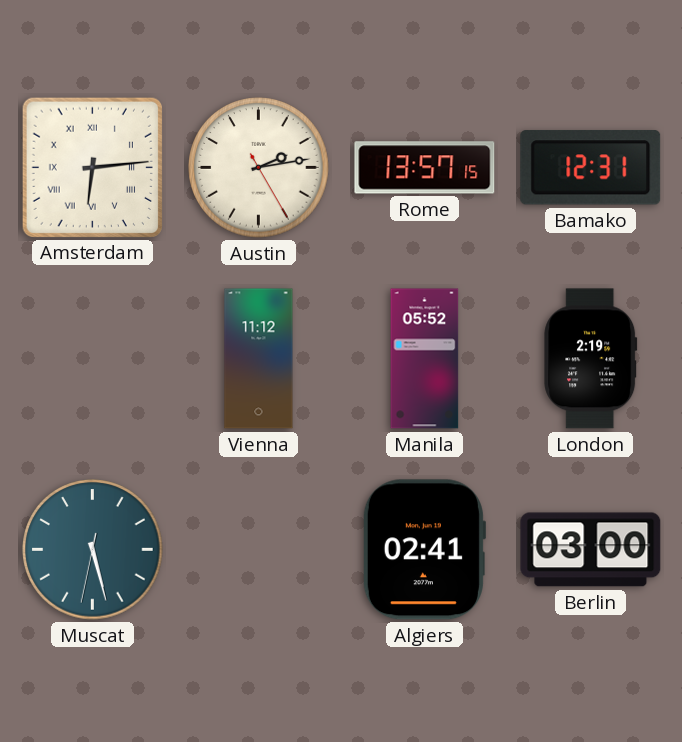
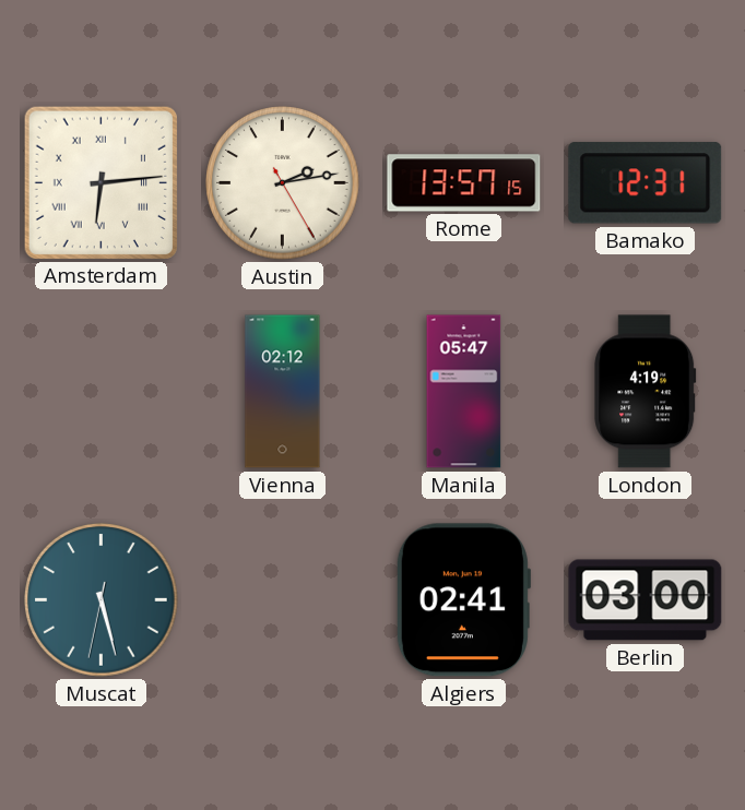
Vienna: 11:12 -> 02:12 (283, 392)
Manila: 05:52 -> 05:47 (464, 392)
London: 2:19 -> 4:19 (646, 392)
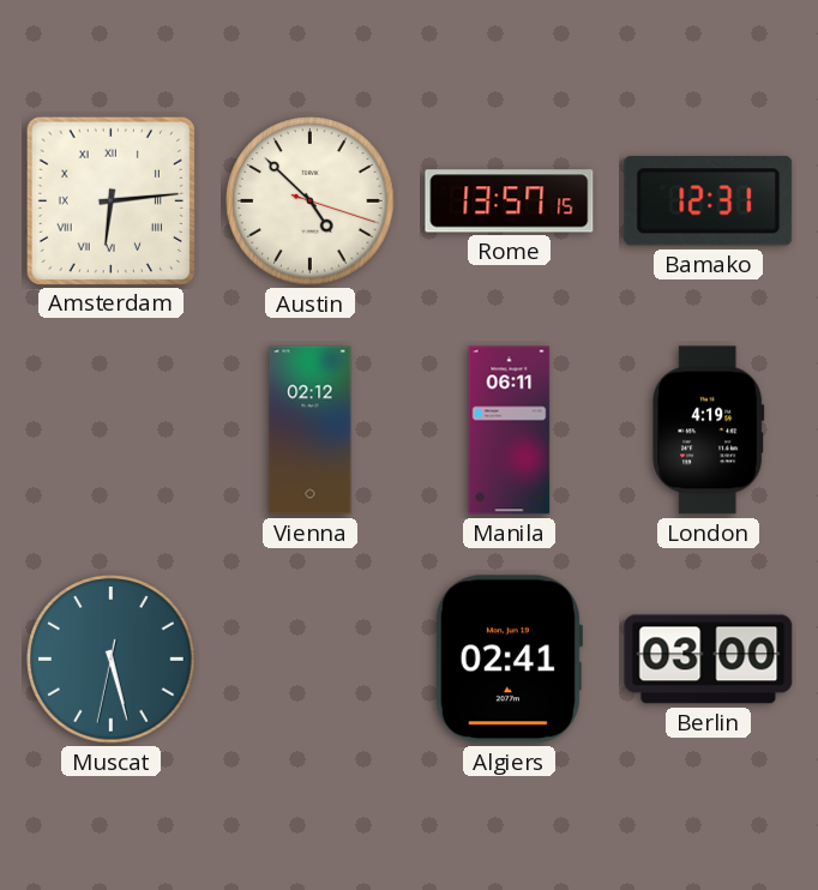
Austin: 2:13 -> 4:52 (311, 202)
Manila: 05:47 -> 06:11 (510, 431)
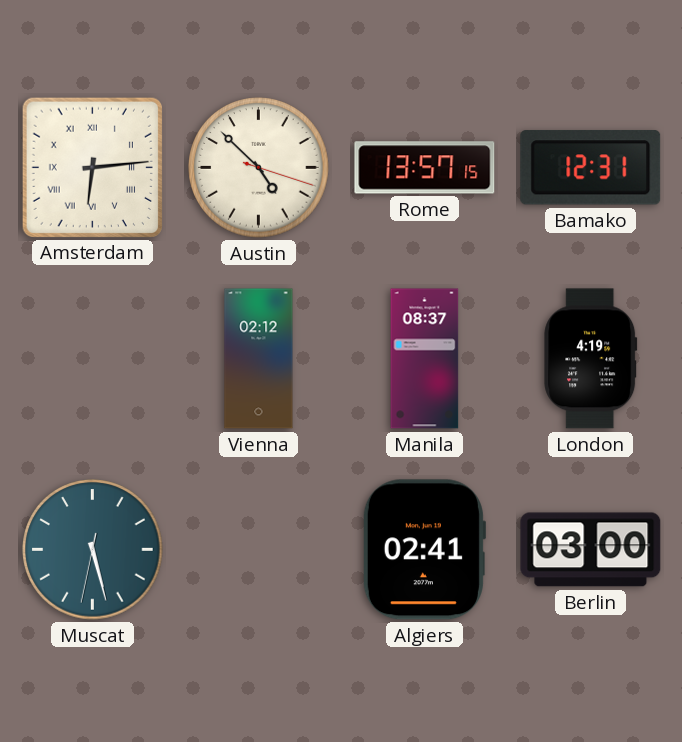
Manila: 06:11 -> 08:37 (425, 359)
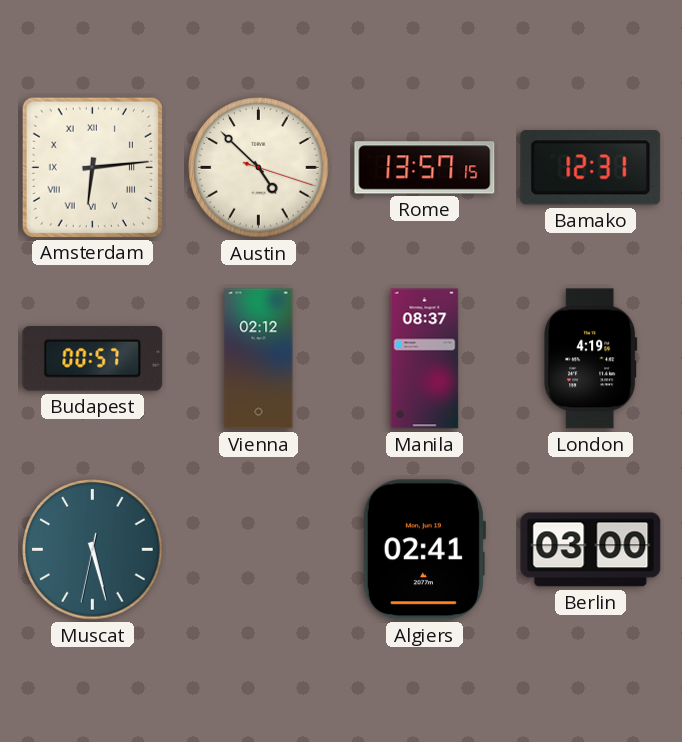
Budapest: none -> 00:57 (93, 359)
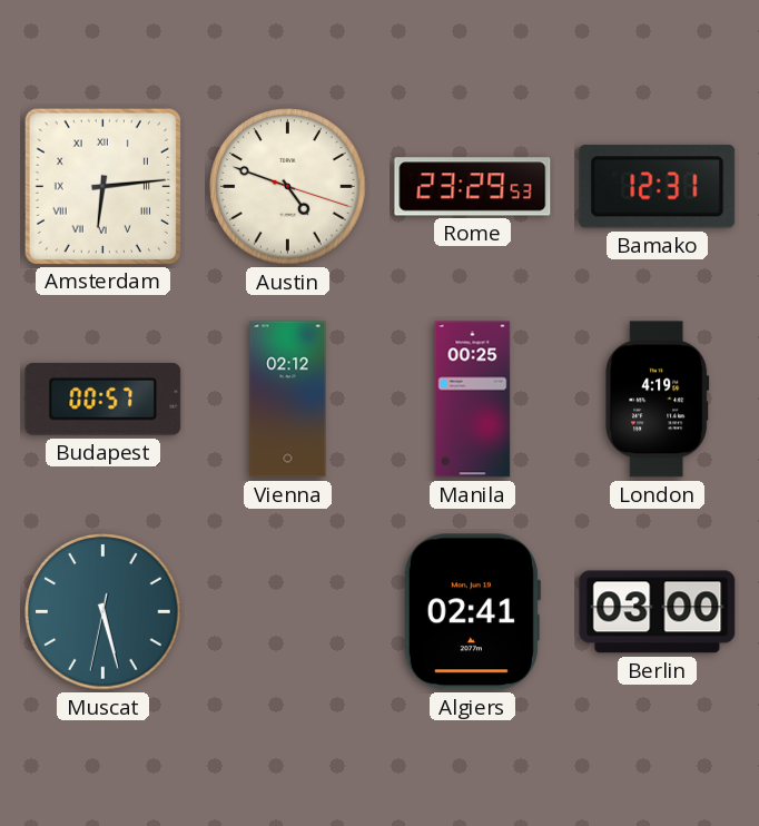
Austin: 4:52 -> 4:48 (288, 187)
Rome: 13:57 -> 23:29 (473, 187)
Manila: 08:37 -> 00:25 (473, 400)
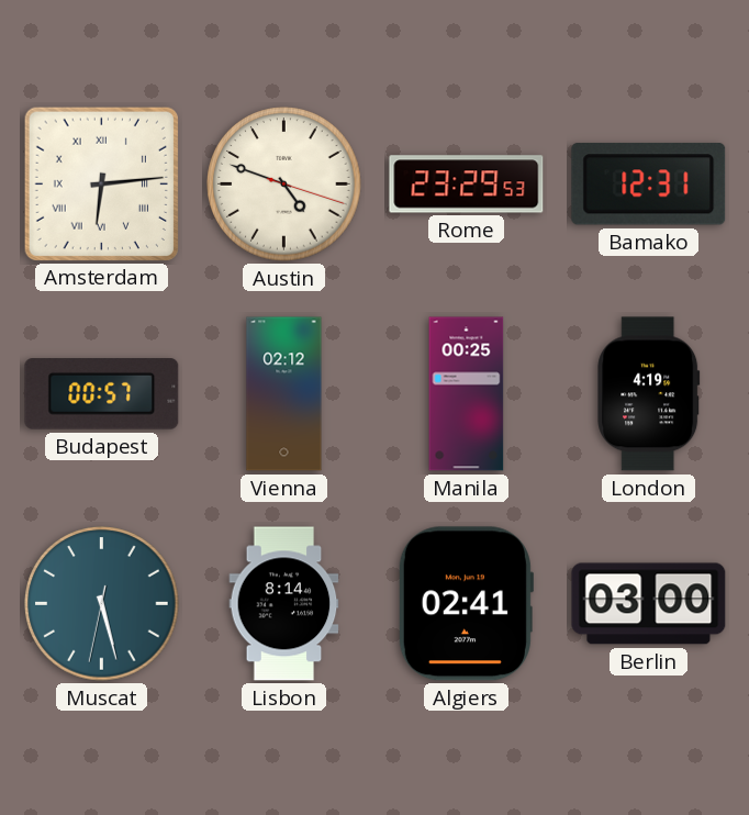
Lisbon: none -> 8:14 (284, 604)
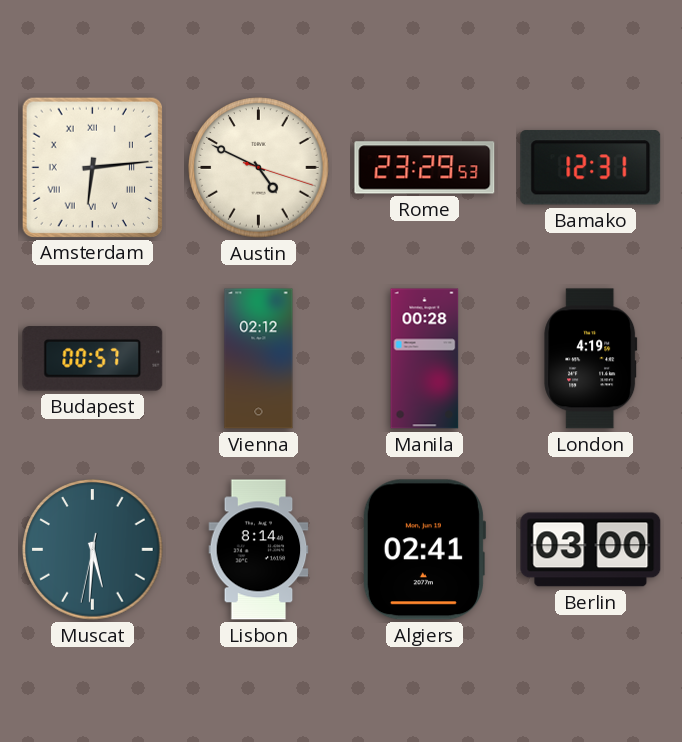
Austin: 4:48 -> 4:49 (259, 168)
Manila: 00:25 -> 00:28 (425, 359)
Muscat: 5:27 -> 5:30 (93, 550)
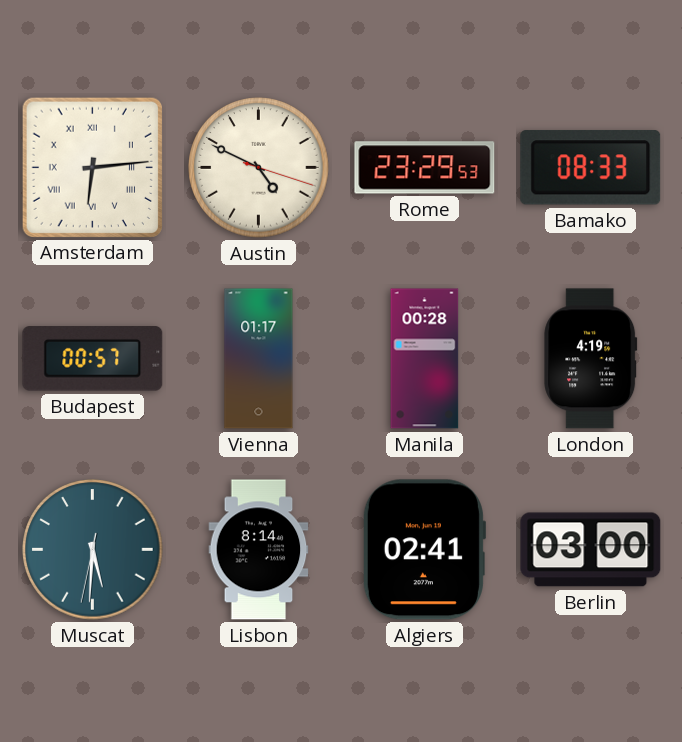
Bamako: 12:31 -> 08:33 (591, 168)
Vienna: 02:12 -> 01:17 (259, 359)
